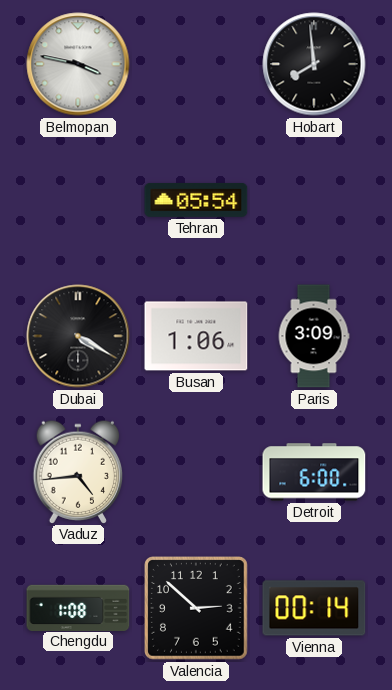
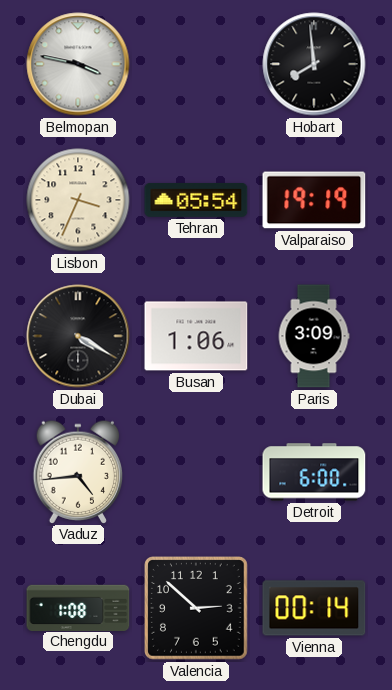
Lisbon: none -> 3:34 (78, 200)
Valparaiso: none -> 19:19 (314, 200)
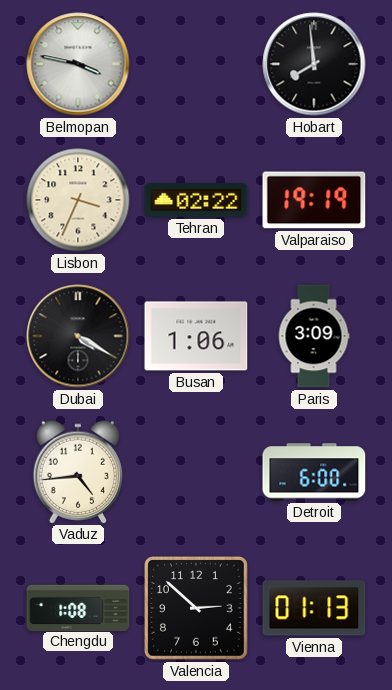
Tehran: 05:54 -> 02:22 (196, 200)
Vienna: 00:14 -> 01:13 (314, 608)
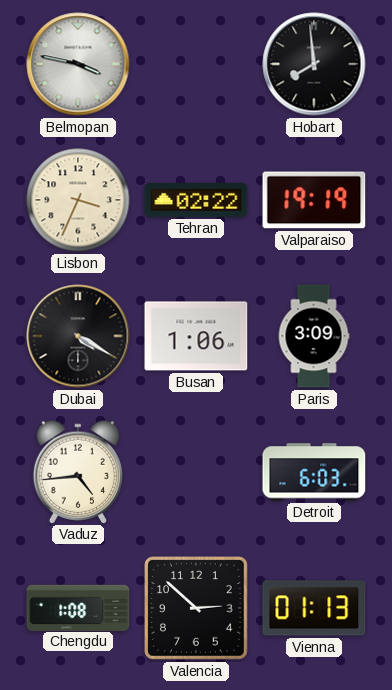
Detroit: 6:00 -> 6:03 (314, 472)
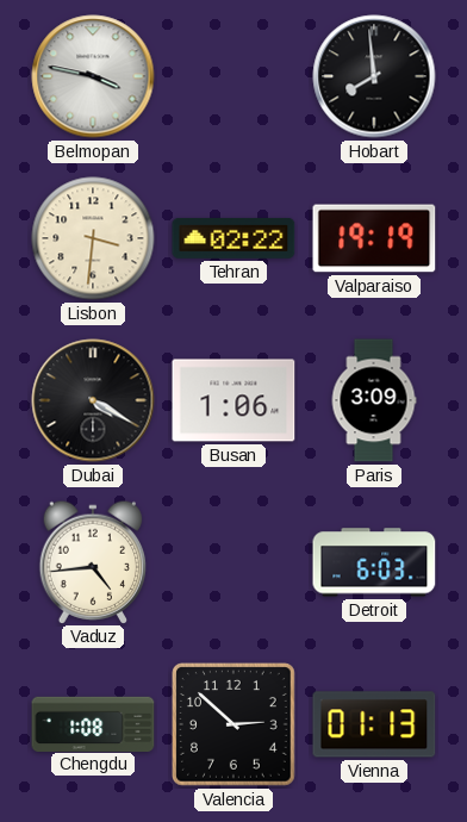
Lisbon: 3:34 -> 3:31 (93, 238)
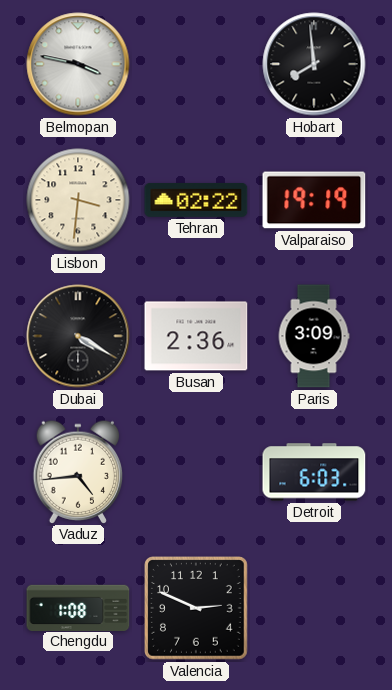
Busan: 1:06 -> 2:36 (196, 336)
Valencia: 2:52 -> 2:49 (197, 609)
Vienna: 01:13 -> none (374, 724)
